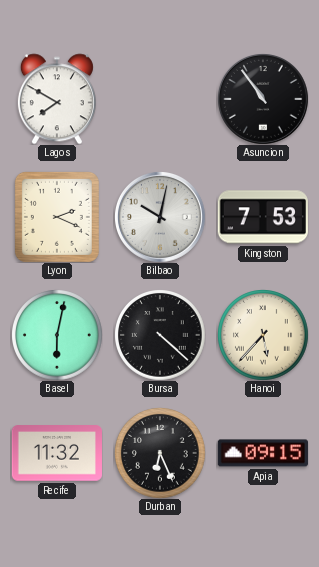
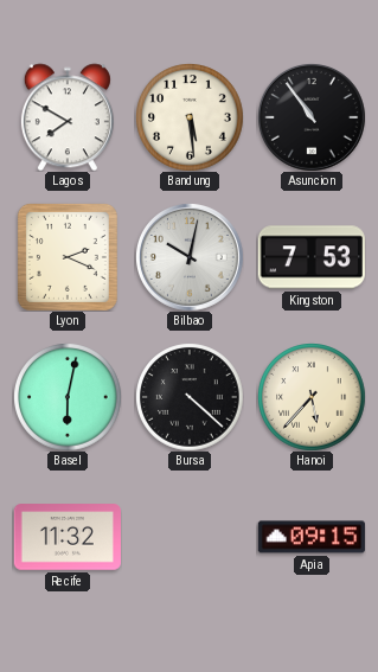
Bandung: none -> 5:29 (190, 117)
Durban: 6:26 -> none (160, 453)
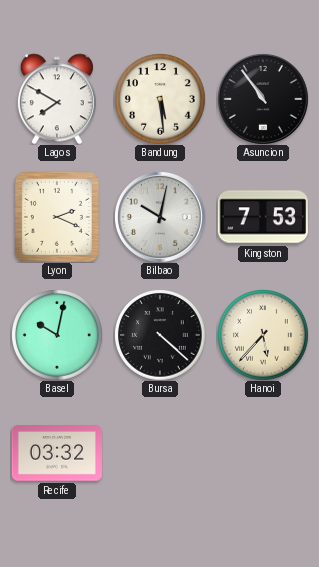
Basel: 6:02 -> 10:02 (57, 335)
Recife: 11:32 -> 03:32 (57, 453)
Apia: 09:15 -> none (312, 537)
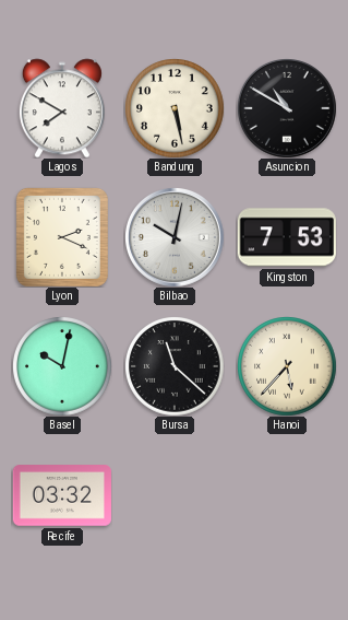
Bandung: 5:29 -> 5:28 (175, 108)
Asuncion: 10:54 -> 10:50 (287, 108)
Bursa: 4:22 -> 11:22 (175, 366)
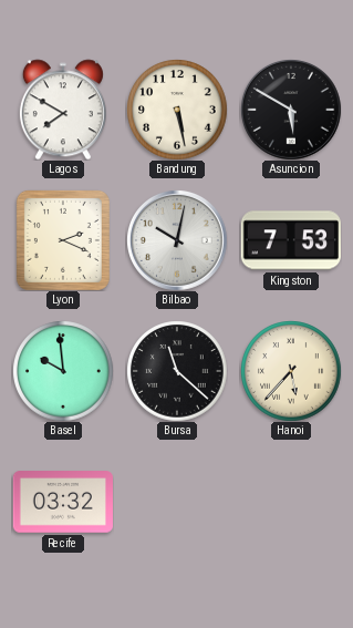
Asuncion: 10:50 -> 5:50 (291, 110)
Basel: 10:02 -> 9:59 (63, 371)
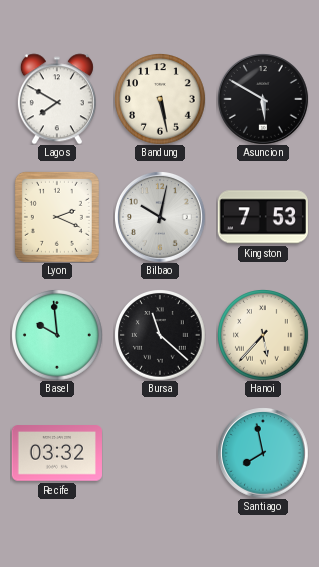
Santiago: none -> 7:58 (263, 453)
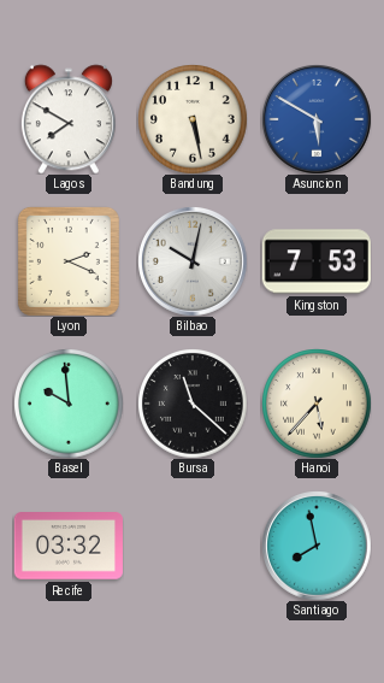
Asuncion dial: black -> blue (317, 119)
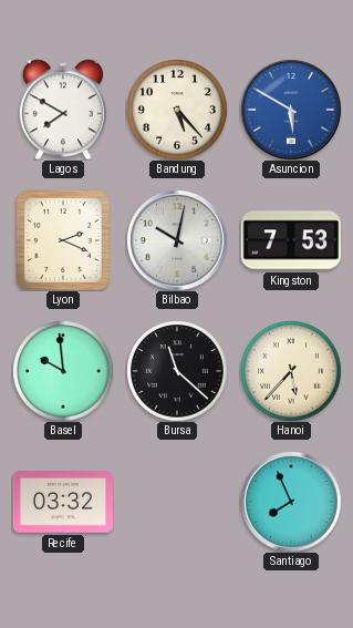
Bandung: 5:28 -> 5:23 (177, 110)
Santiago: 7:58 -> 7:56 (291, 502)
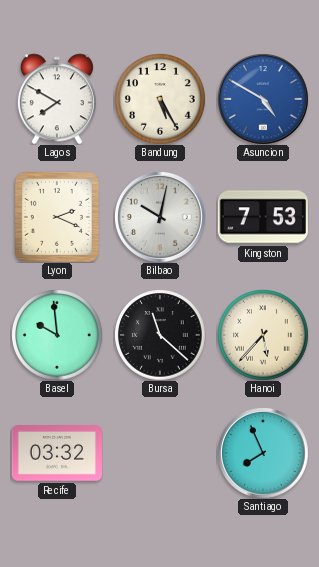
Bandung: 5:23 -> 5:25 (160, 99)
Asuncion: 5:50 -> 4:50 (263, 99)
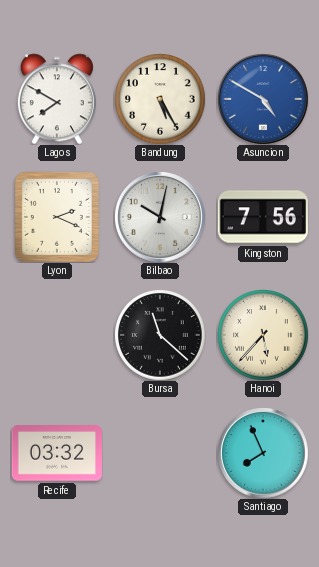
Kingston: 7:53 -> 7:56 (263, 217)
Basel: 9:59 -> none (57, 335)
